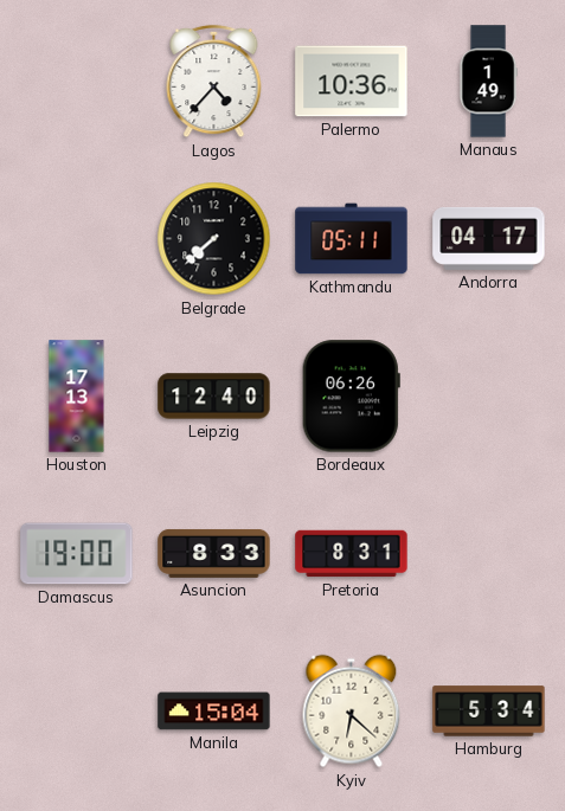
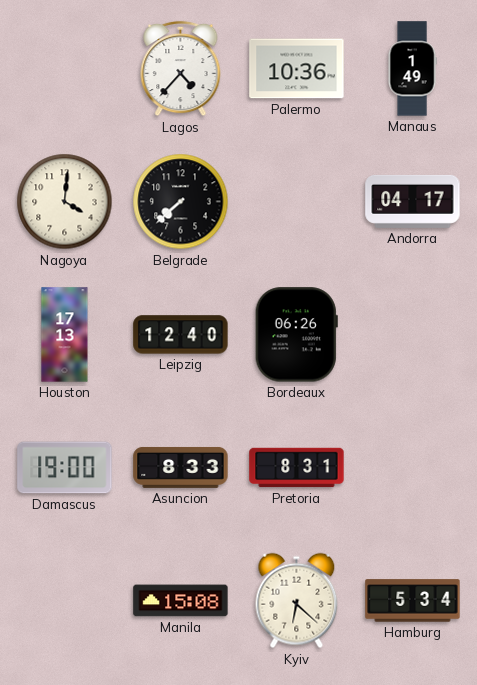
Nagoya: none -> 4:01 (65, 202)
Kathmandu: 05:11 -> none (352, 239)
Manila: 15:04 -> 15:08 (181, 601)
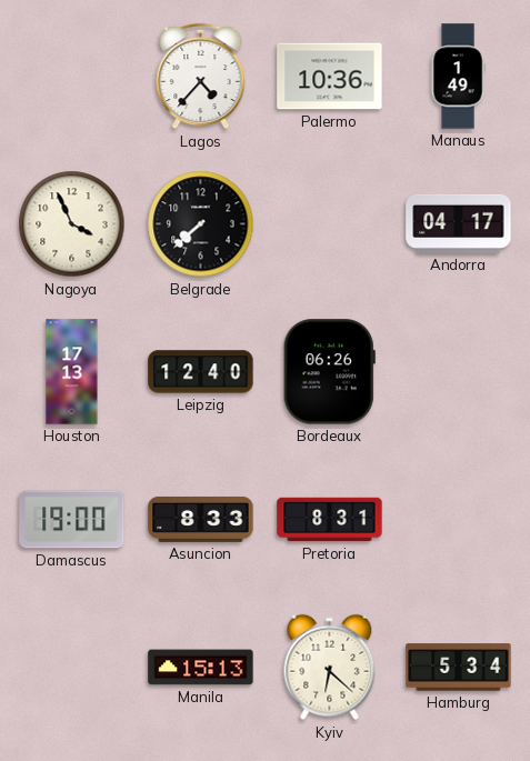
Nagoya: 4:01 -> 3:56 (72, 224)
Manila: 15:08 -> 15:13 (201, 668)
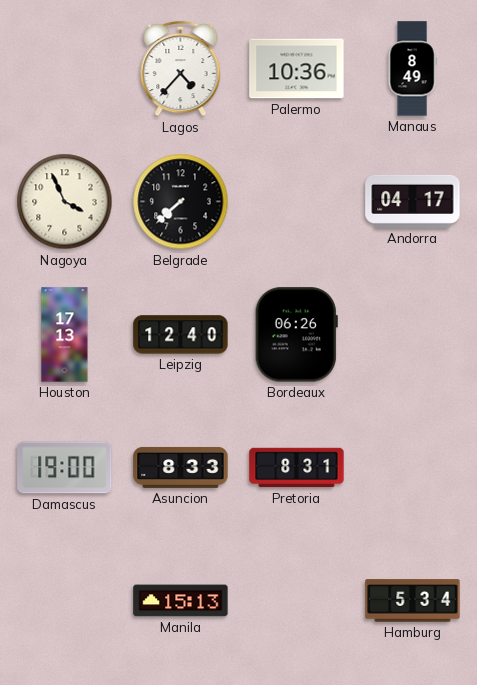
Manaus: 1:49 -> 8:49 (412, 69)
Kyiv: 6:22 -> none (330, 668)
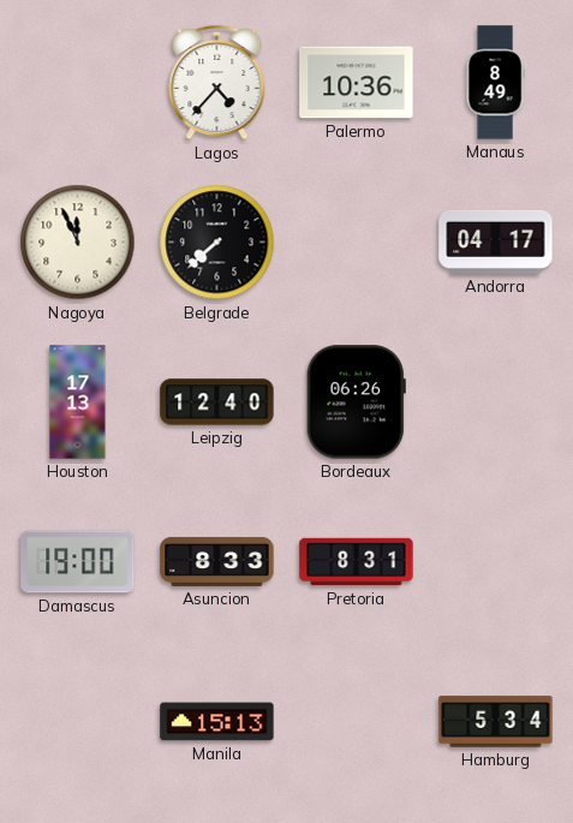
Nagoya: 3:56 -> 11:56 (78, 243)
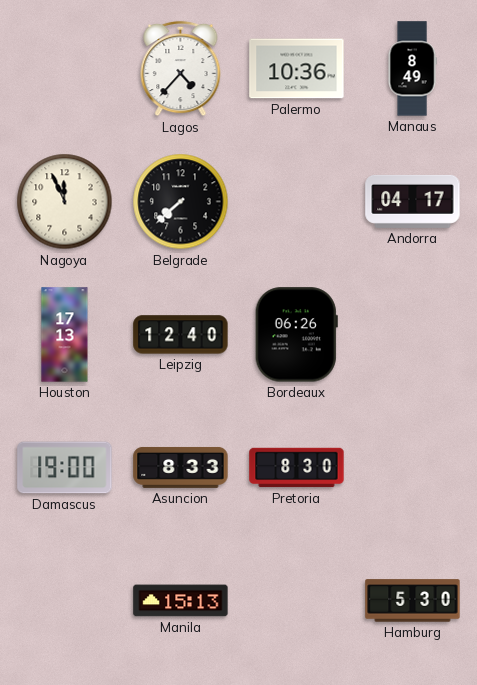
Pretoria: 8:31 -> 8:30 (297, 468)
Hamburg: 5:34 -> 5:30 (413, 601)
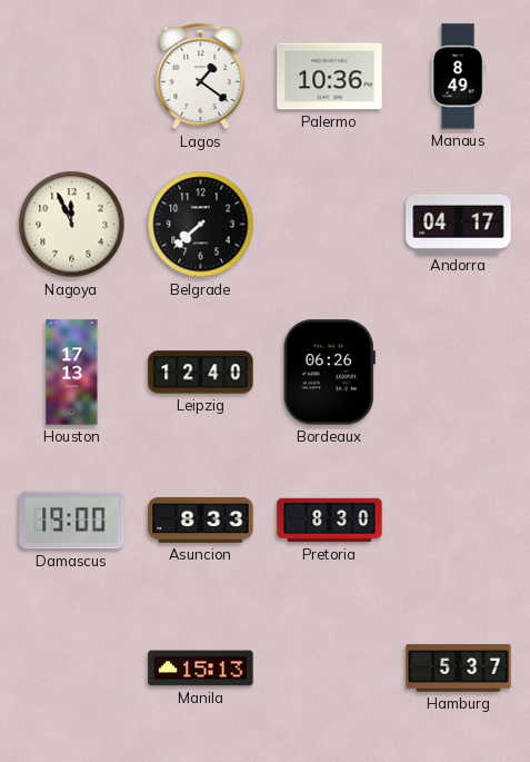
Lagos: 4:37 -> 1:21 (201, 77)
Hamburg: 5:30 -> 5:37 (459, 669)
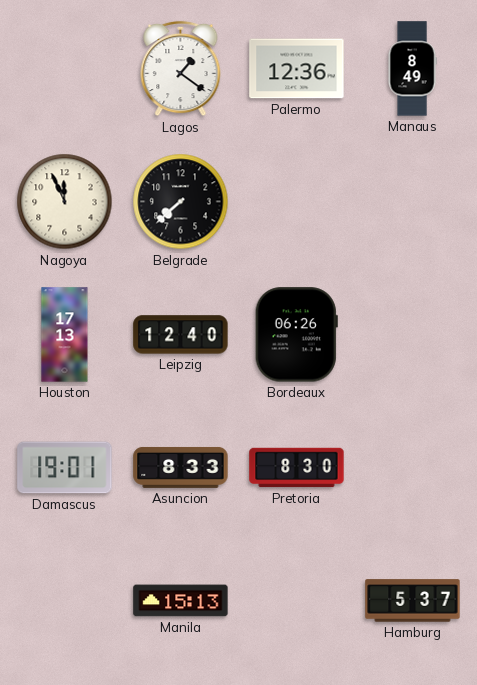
Palermo: 10:36 -> 12:36 (297, 69)
Andorra: 04:17 -> none (459, 224)
Damascus: 19:00 -> 19:01 (65, 468)
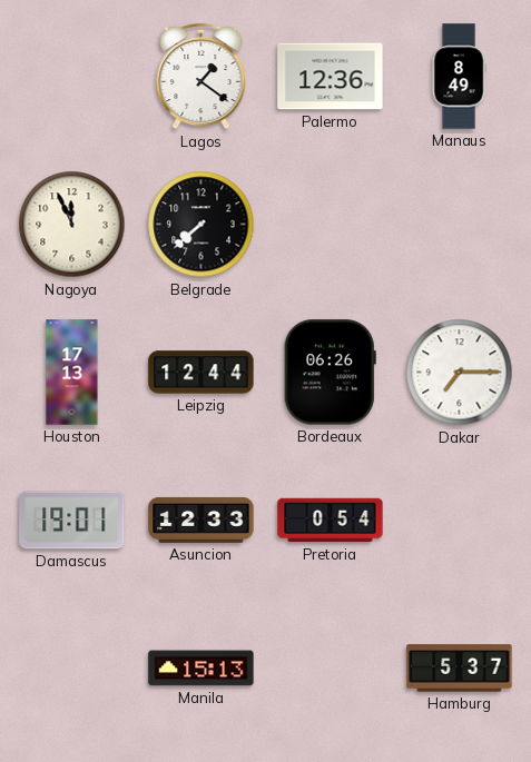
Leipzig: 12:40 -> 12:44 (201, 373)
Dakar: none -> 7:15 (460, 373)
Asuncion: 8:33 -> 12:33 (201, 519)
Pretoria: 8:30 -> 0:54 (331, 521)
